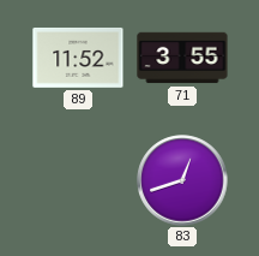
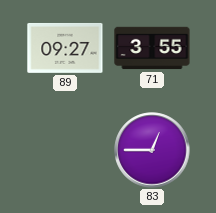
89: 11:52 -> 09:27 (65, 48)
83: 12:42 -> 12:45 (152, 150)
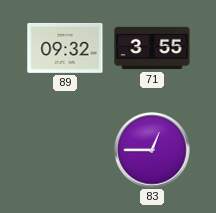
89: 09:27 -> 09:32 (65, 48)
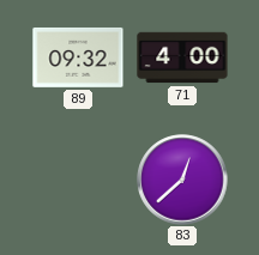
71: 3:55 -> 4:00 (182, 57)
83: 12:45 -> 12:38 (182, 180)
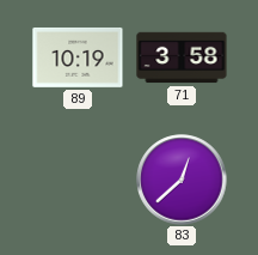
89: 09:32 -> 10:19 (78, 57)
71: 4:00 -> 3:58 (182, 57)
